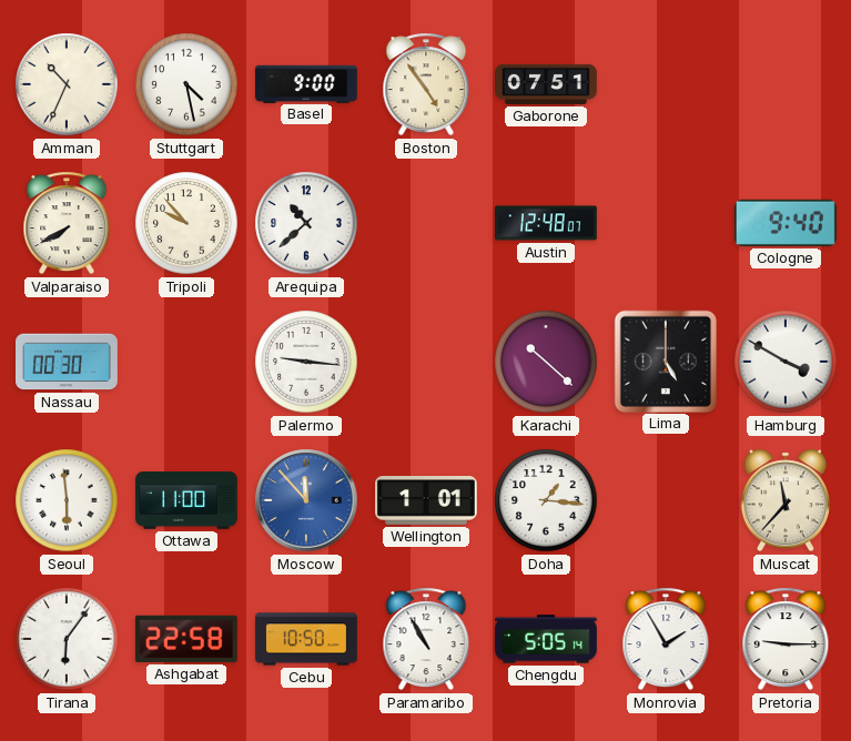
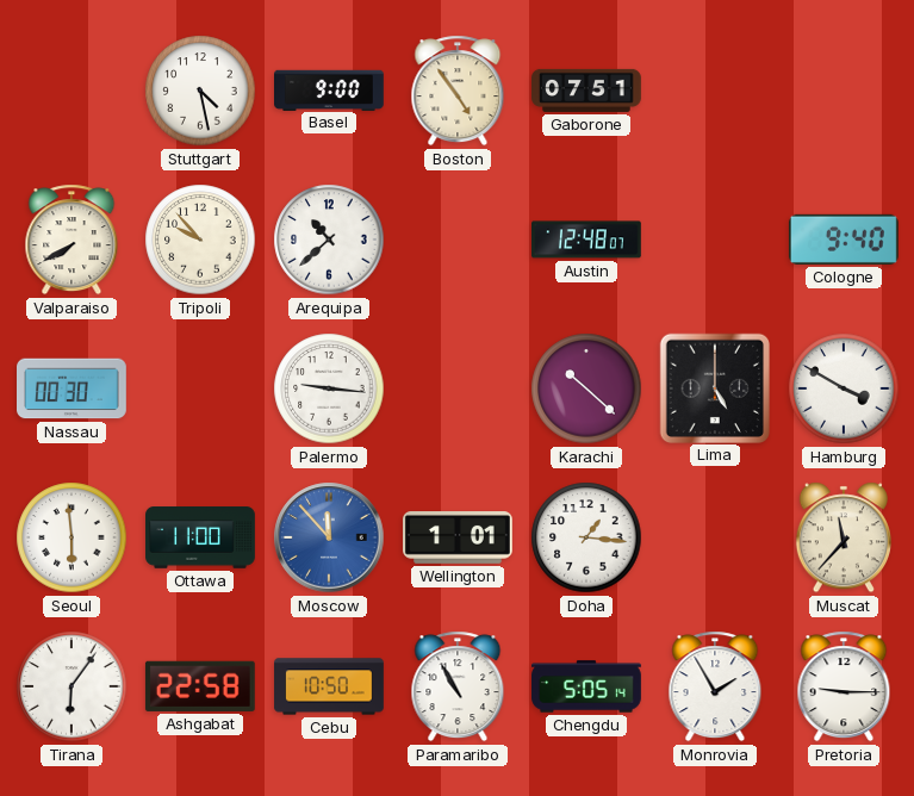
Amman: 10:34 -> none (67, 84)
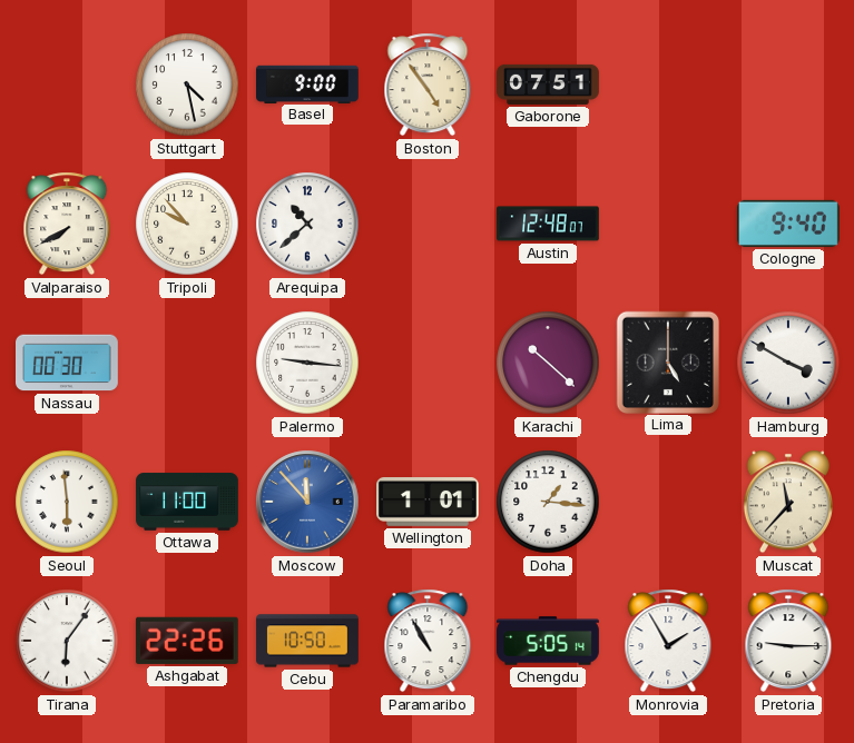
Ashgabat: 22:58 -> 22:26 (187, 641)
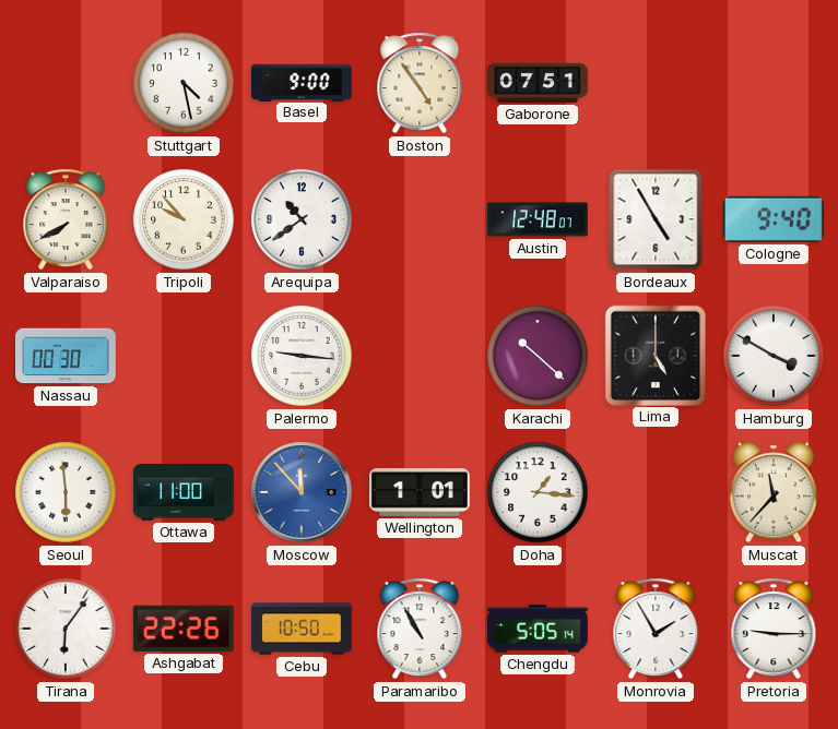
Arequipa: 10:38 -> 10:39 (302, 219)
Bordeaux: none -> 4:55 (656, 219)
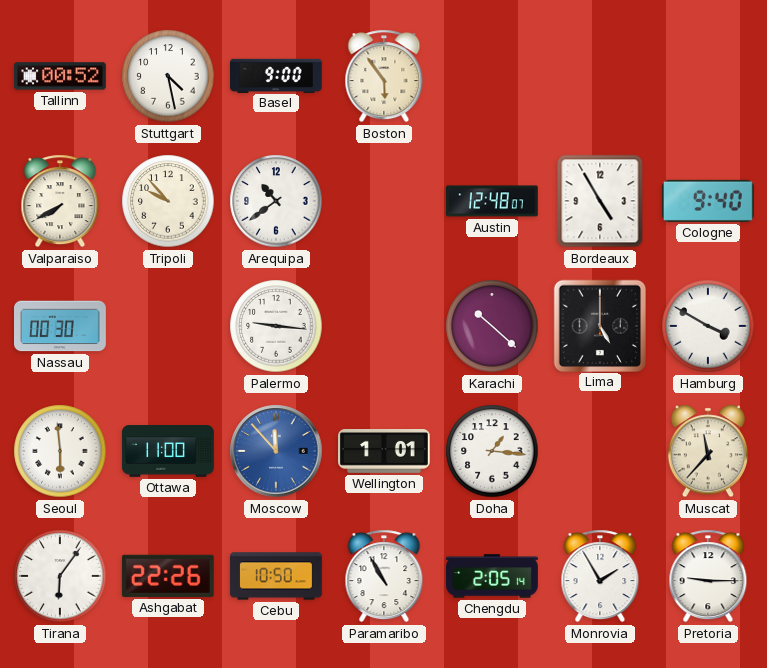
Tallinn: none -> 00:52 (61, 76)
Boston: 4:54 -> 5:54 (384, 76)
Gaborone: 07:51 -> none (538, 83)
Chengdu: 5:05 -> 2:05 (492, 576)
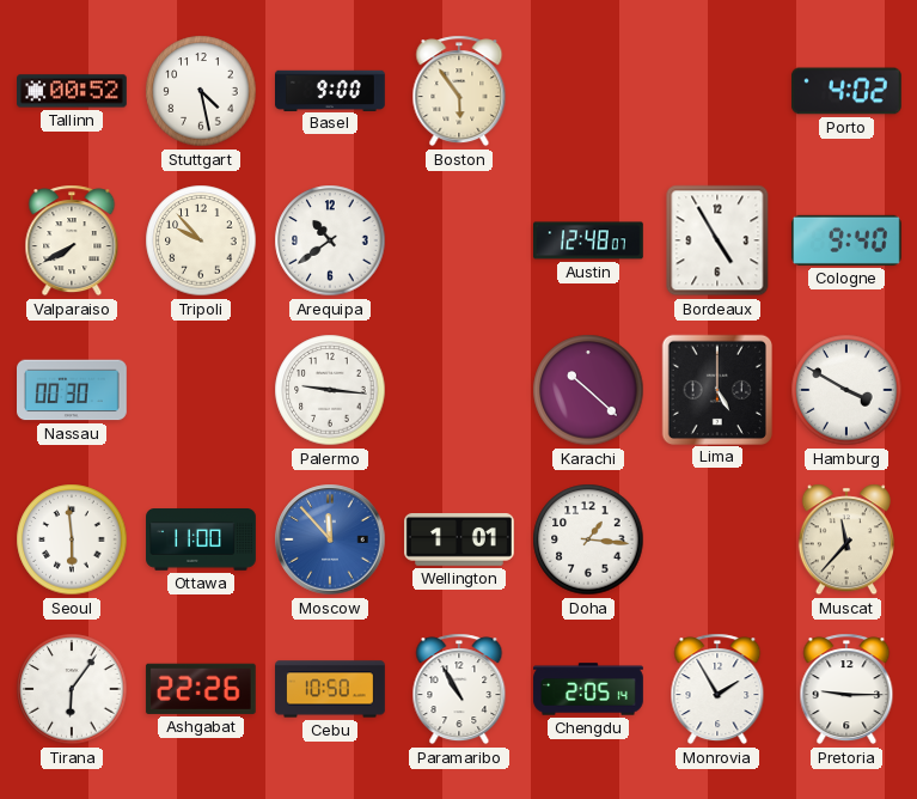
Porto: none -> 4:02 (846, 91)
